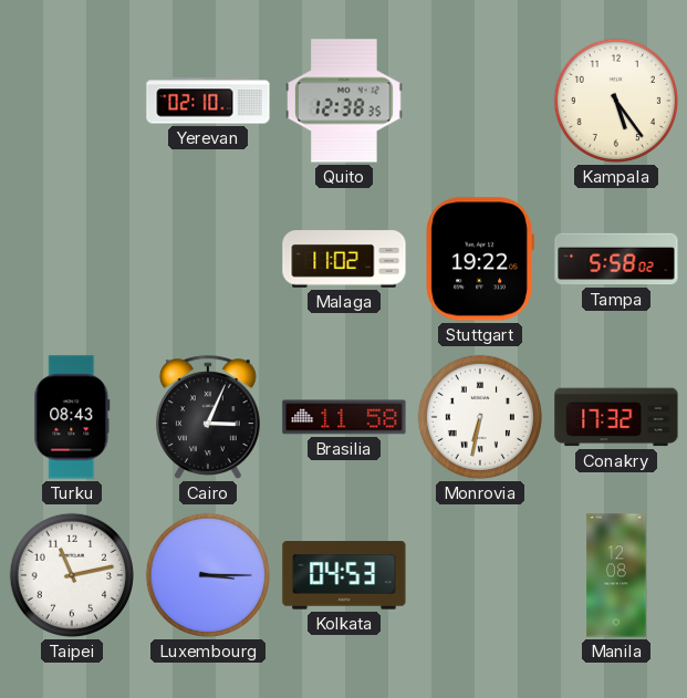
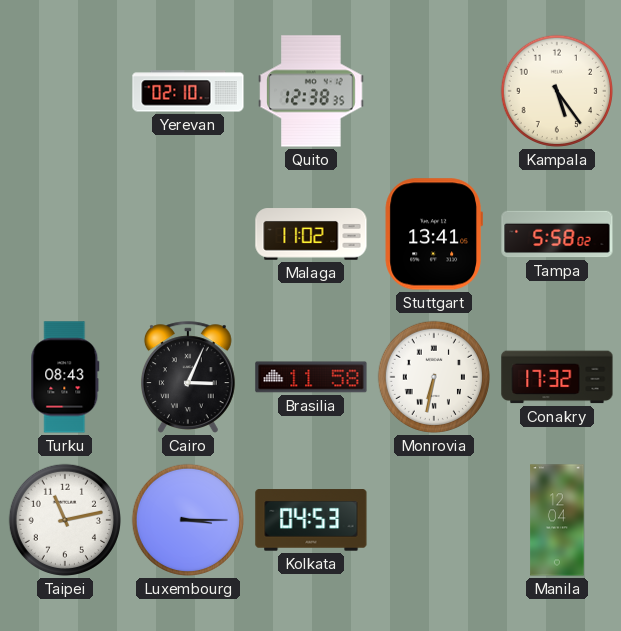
Stuttgart: 19:22 -> 13:41 (434, 234)
Manila: 12:08 -> 12:04 (557, 520)
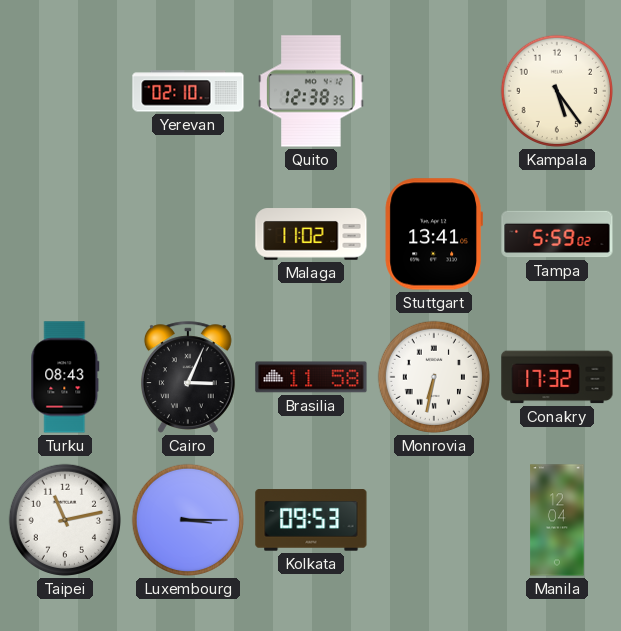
Tampa: 5:58 -> 5:59 (557, 234)
Kolkata: 04:53 -> 09:53 (311, 520)
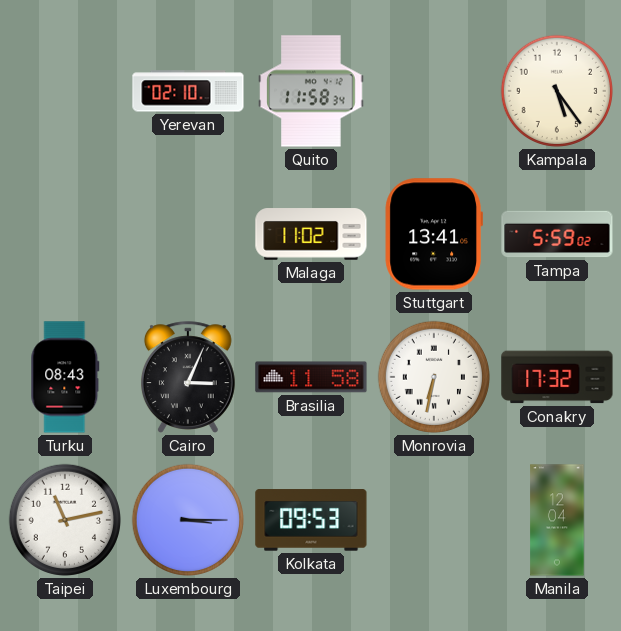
Quito: 12:38 -> 11:58 (311, 91)
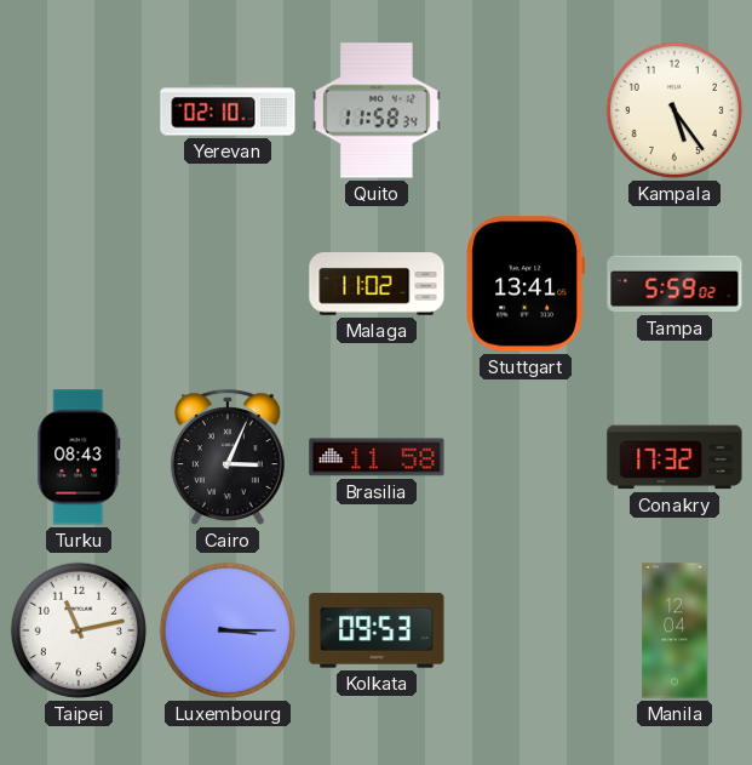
Monrovia: 6:32 -> none (434, 377)
